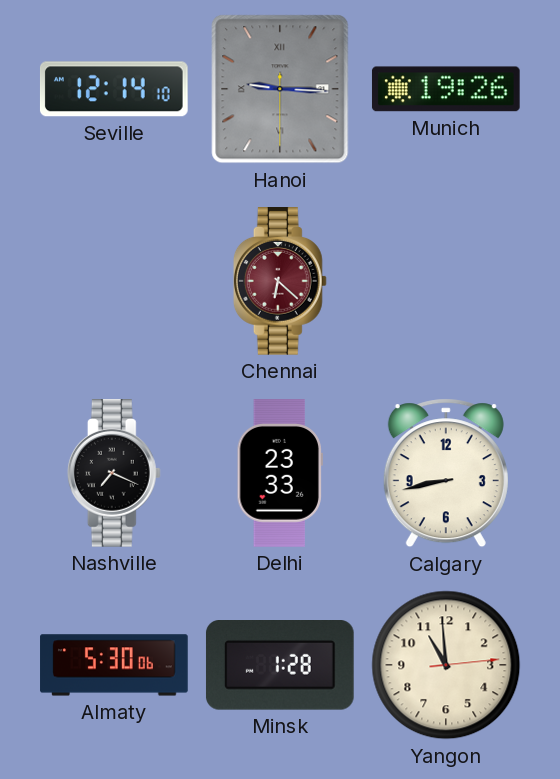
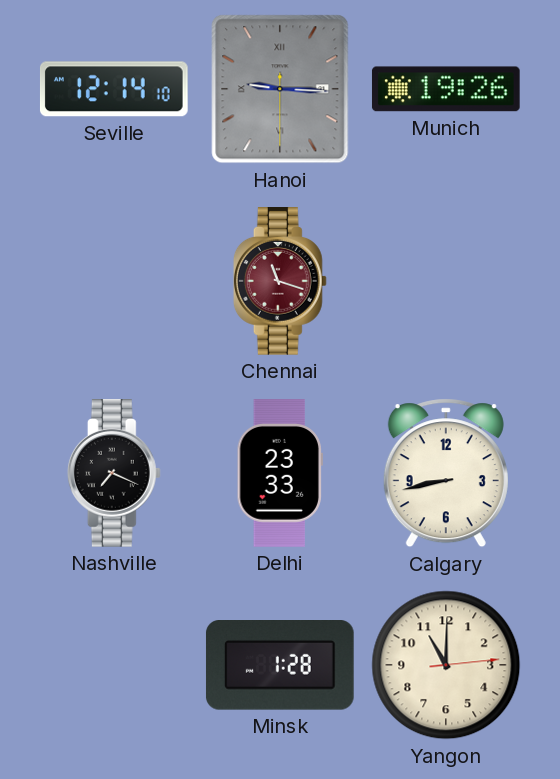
Chennai: 6:22 -> 11:18 (280, 282)
Almaty: 5:30 -> none (114, 665)
Yangon: 10:59 -> 11:00 (446, 665)
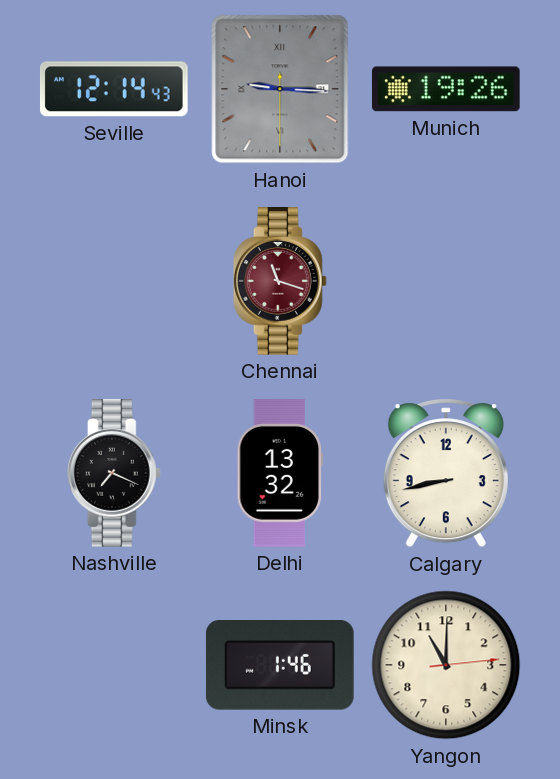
Seville: 12:14:10 -> 12:14:43 (114, 89)
Delhi: 23:33 -> 13:32 (280, 473)
Minsk: 1:28 -> 1:46 (280, 666)
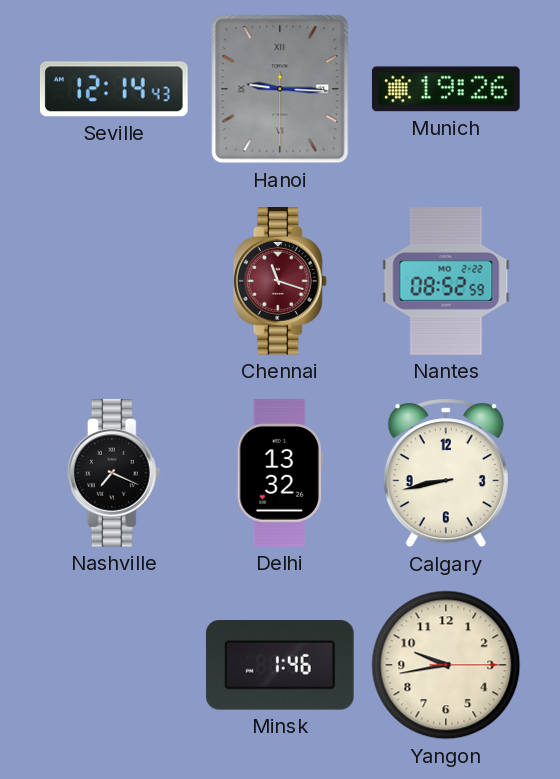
Nantes: none -> 08:52 (446, 281)
Yangon: 11:00 -> 9:43 (446, 665)
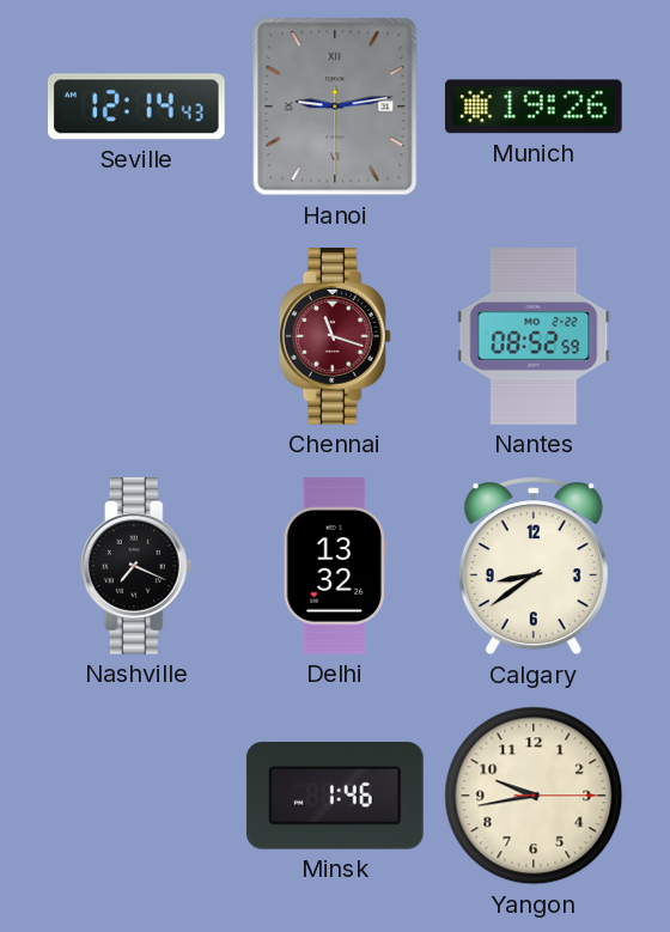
Hanoi: 9:15 -> 9:13 (335, 106)
Calgary: 8:43 -> 8:39 (534, 566)
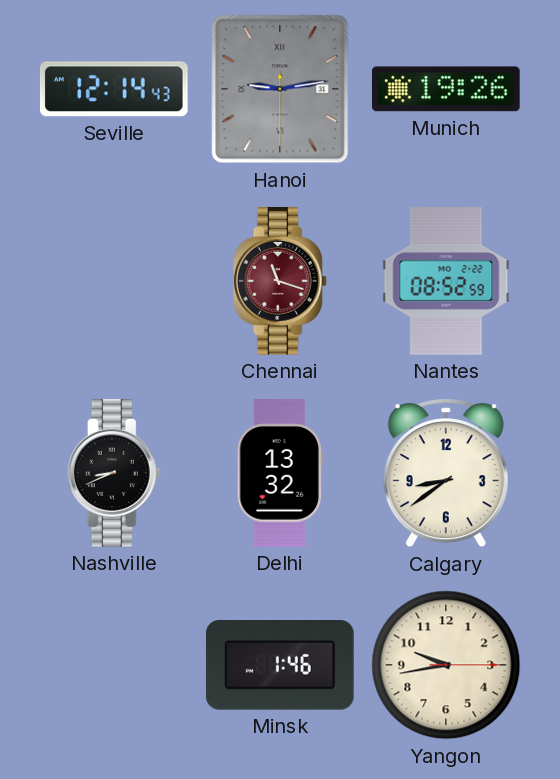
Nashville: 7:19 -> 8:41 (114, 474)
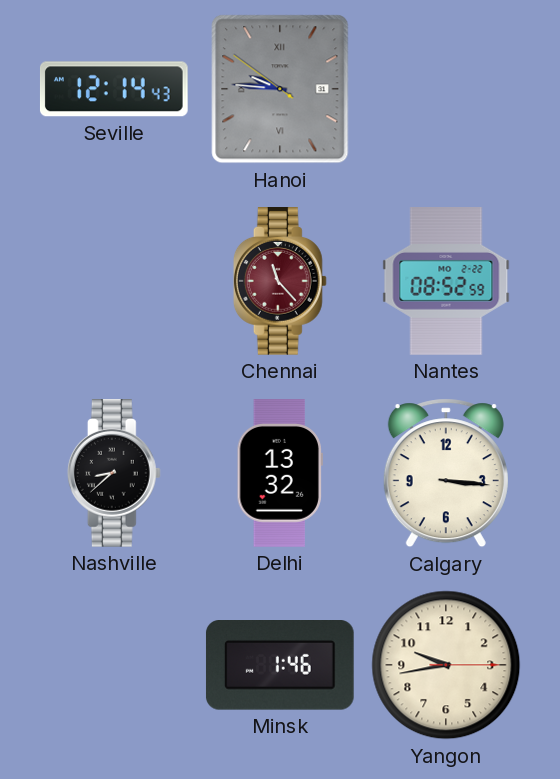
Hanoi: 9:13 -> 9:45 (280, 89)
Munich: 19:26 -> none (446, 89)
Chennai: 11:18 -> 11:23 (280, 282)
Nashville: 8:41 -> 8:38 (114, 474)
Calgary: 8:39 -> 3:16 (446, 473)
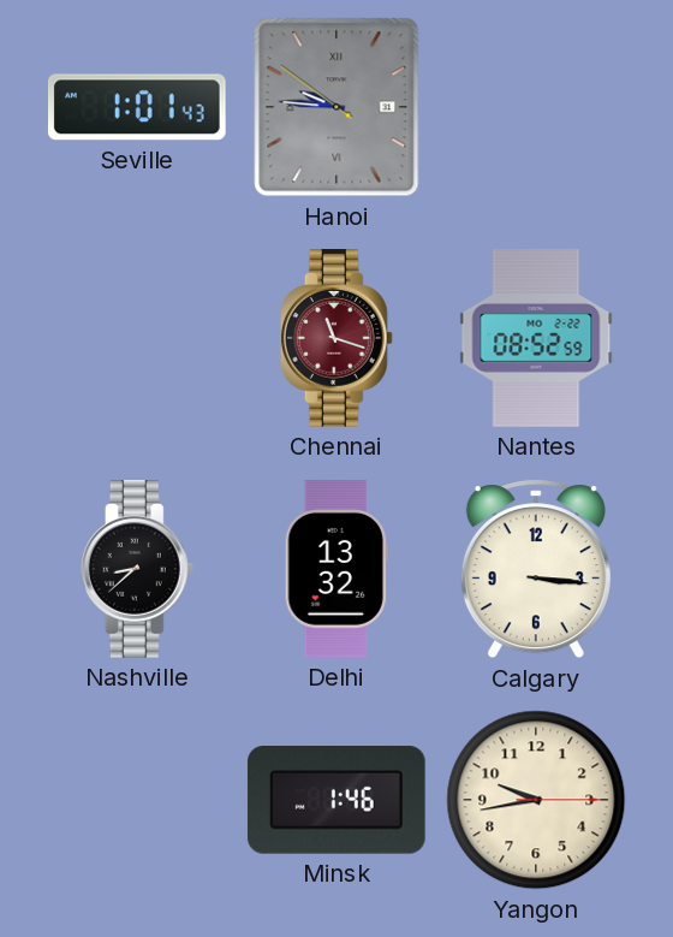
Seville: 12:14 -> 1:01 (137, 107)
Chennai: 11:23 -> 11:18 (336, 339)
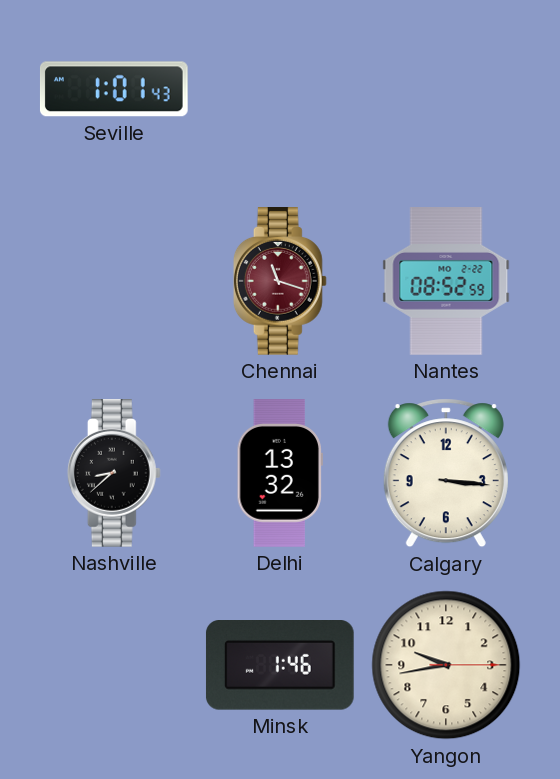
Hanoi: 9:45 -> none (336, 107)
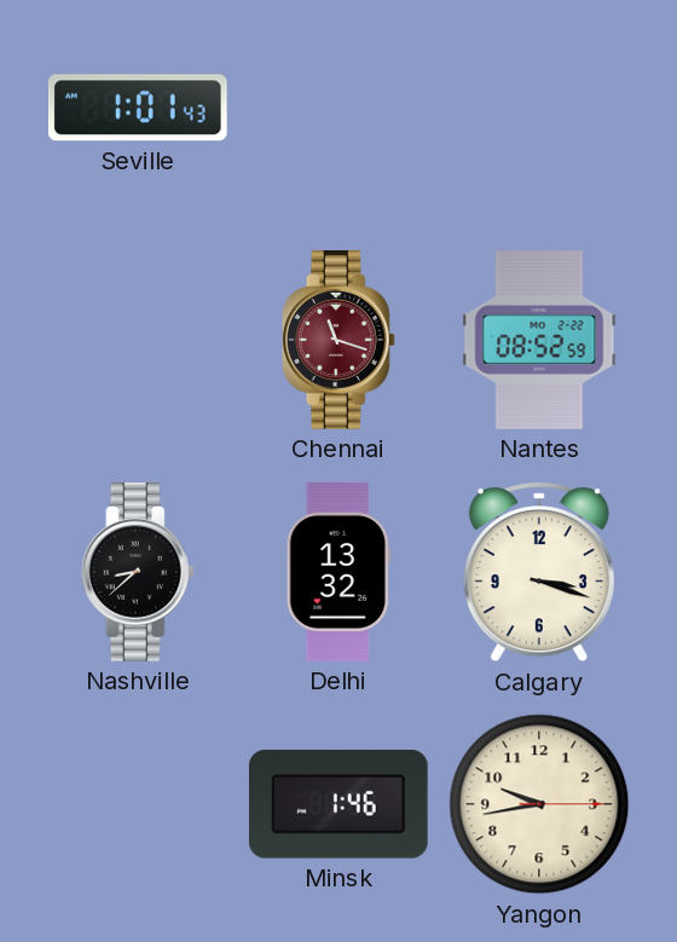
Calgary: 3:16 -> 3:18 (539, 572)
